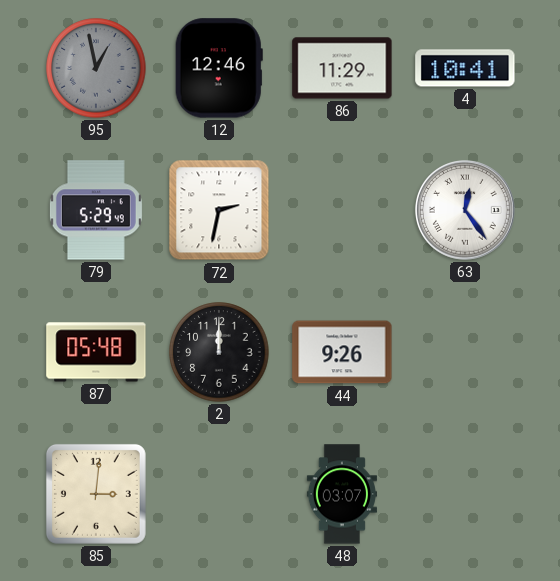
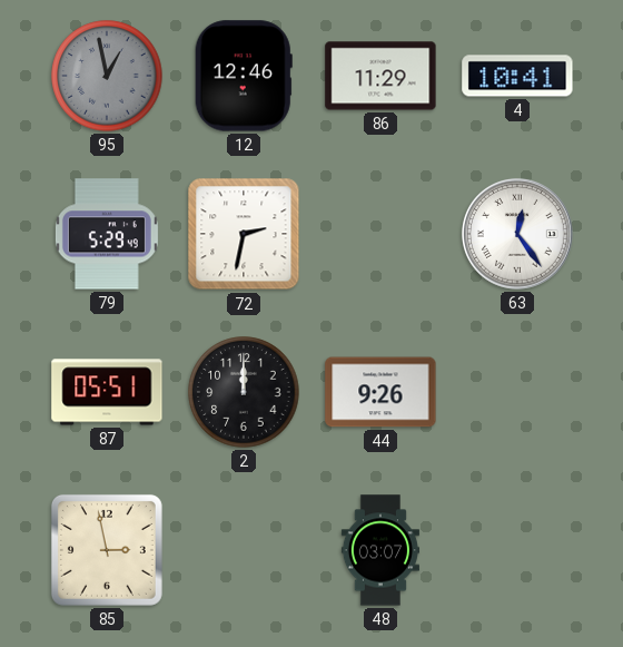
87: 05:48 -> 05:51 (107, 392)
85: 3:01 -> 2:58 (107, 550)
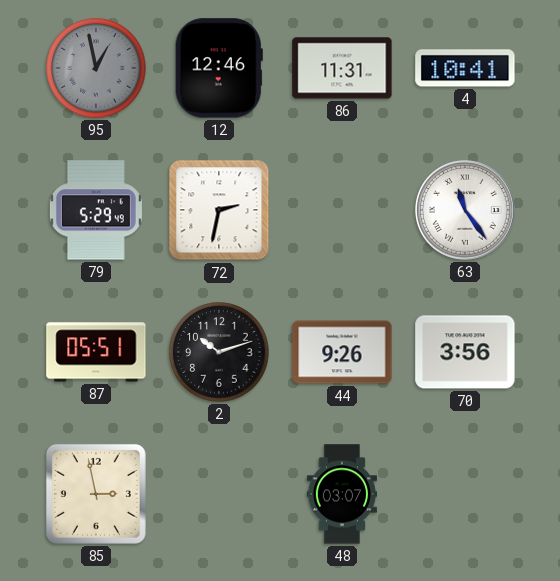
86: 11:29 -> 11:31 (342, 68)
63: 12:24 -> 11:24 (465, 210)
2: 12:00 -> 10:12 (219, 352)
70: none -> 3:56 (465, 352)
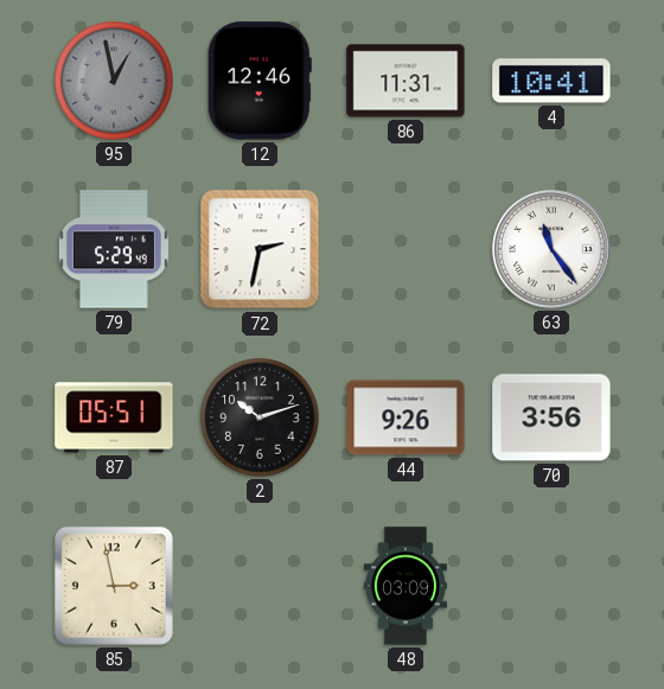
48: 03:07 -> 03:09 (406, 586)
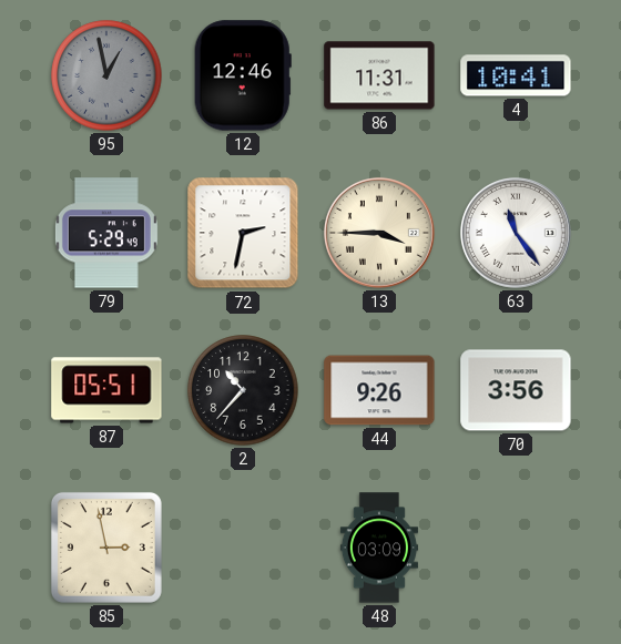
13: none -> 3:45 (379, 233)
2: 10:12 -> 10:37 (243, 390)
